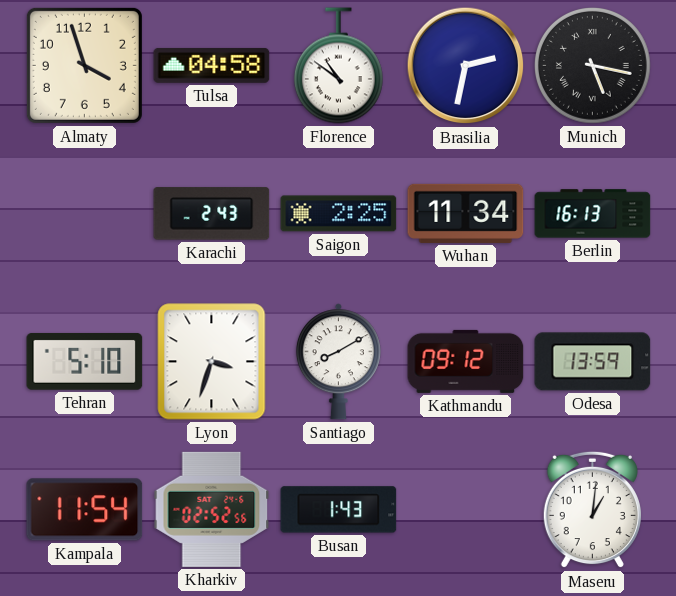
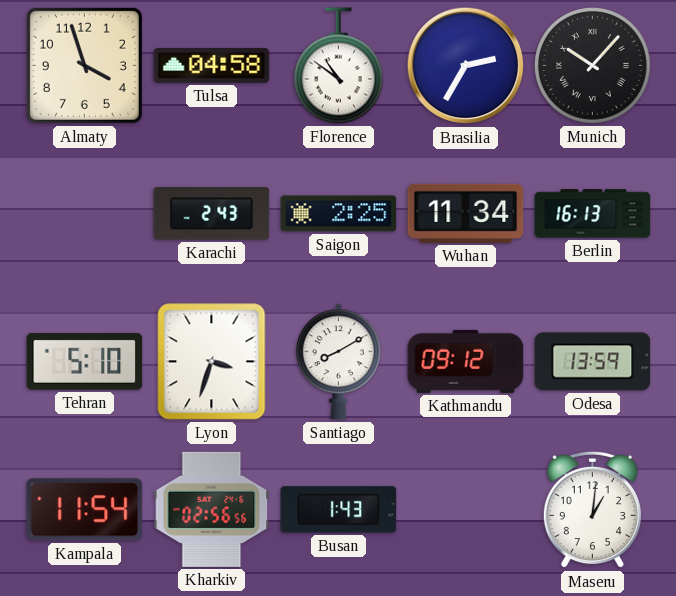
Brasilia: 2:32 -> 2:35 (466, 66)
Munich: 5:17 -> 10:07 (592, 65)
Kharkiv: 02:52 -> 02:56 (212, 509)
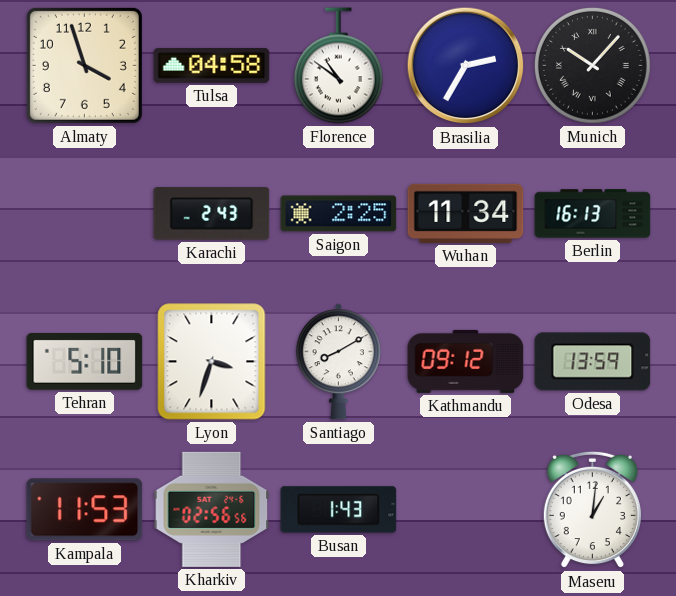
Kampala: 11:54 -> 11:53 (85, 510)
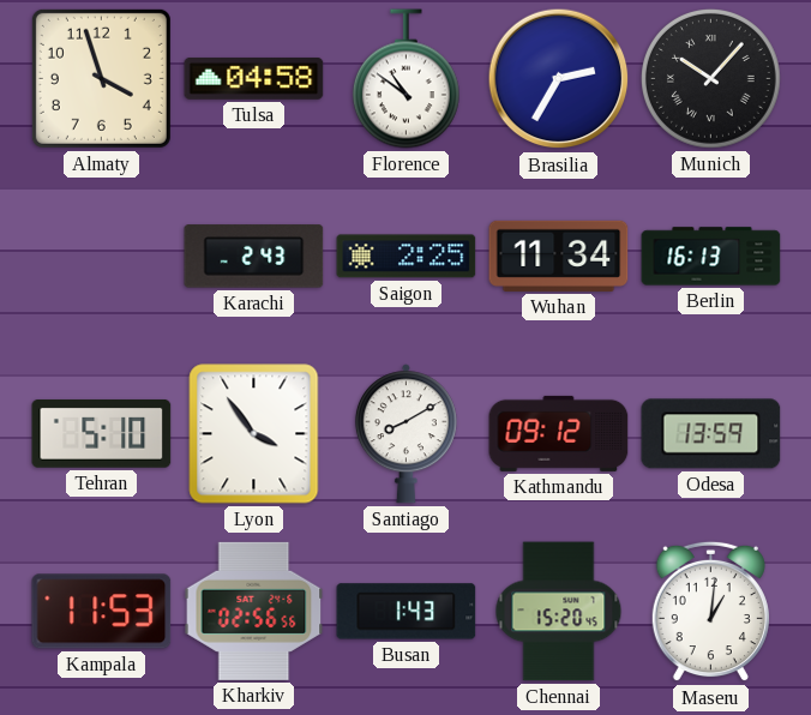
Lyon: 3:33 -> 3:54 (254, 434)
Chennai: none -> 15:20 (559, 612)
